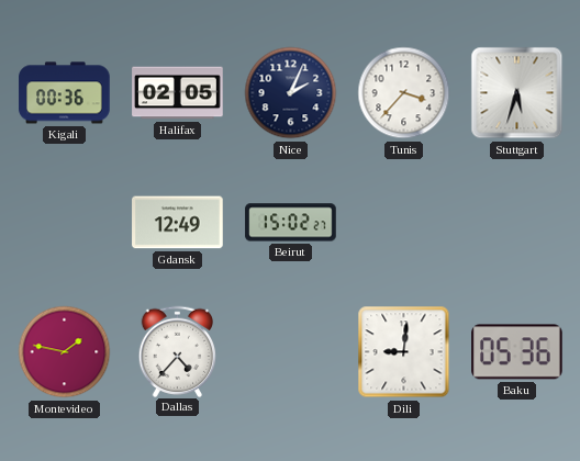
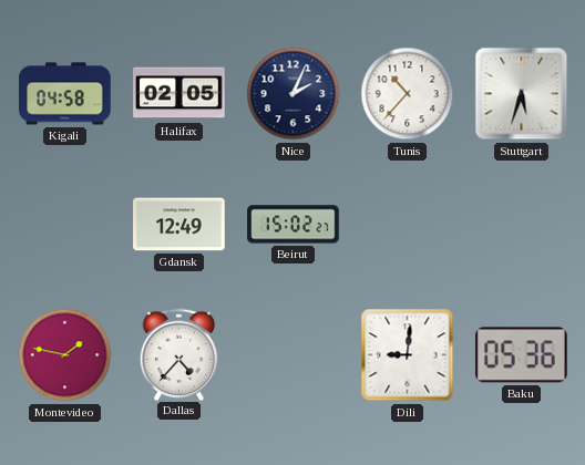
Kigali: 00:36 -> 04:58 (65, 94)
Tunis: 3:37 -> 10:37 (408, 94)
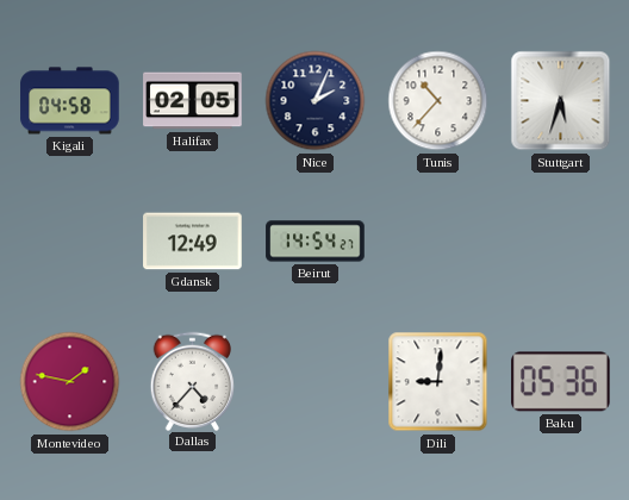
Beirut: 15:02 -> 14:54 (316, 242)
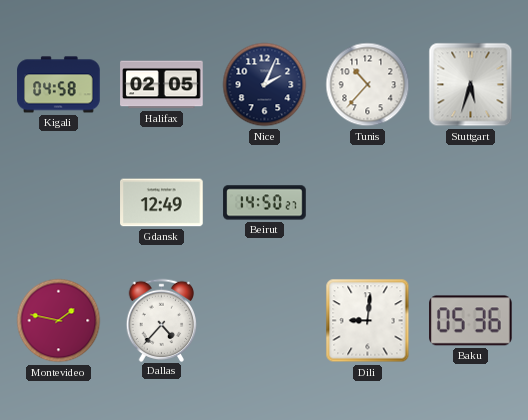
Beirut: 14:54 -> 14:50 (265, 203)
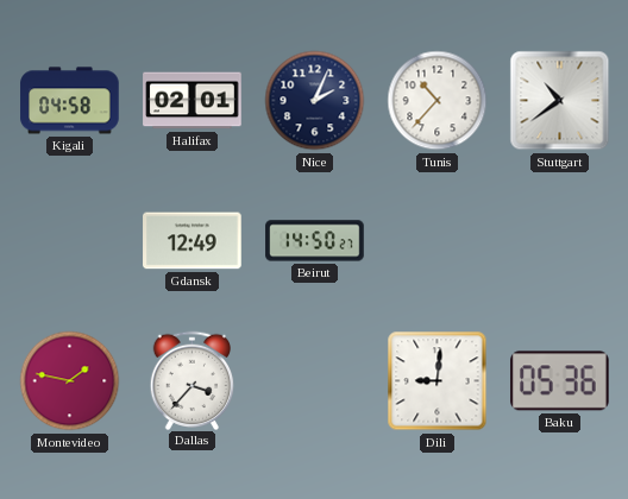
Halifax: 02:05 -> 02:01 (193, 101)
Stuttgart: 5:33 -> 10:39 (560, 101)
Dallas: 4:37 -> 3:37 (193, 380)
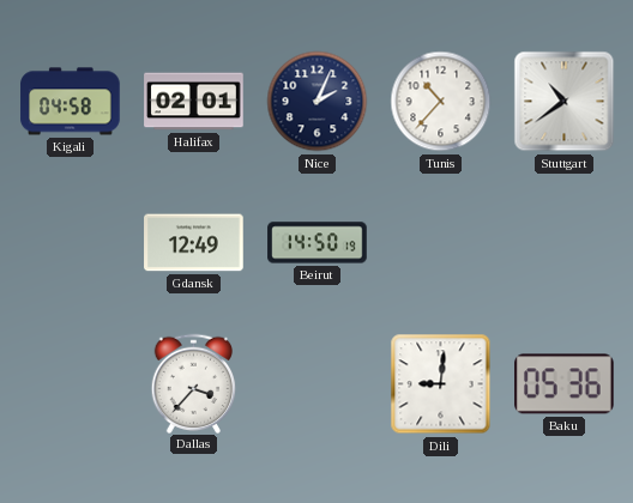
Beirut: 14:50:27 -> 14:50:19 (318, 243)
Montevideo: 1:47 -> none (70, 381)
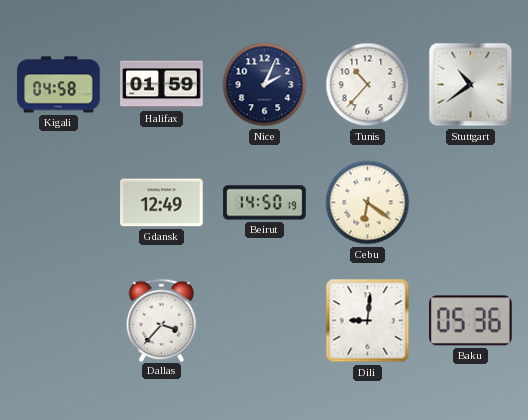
Halifax: 02:01 -> 01:59 (162, 85)
Cebu: none -> 6:21 (368, 203)
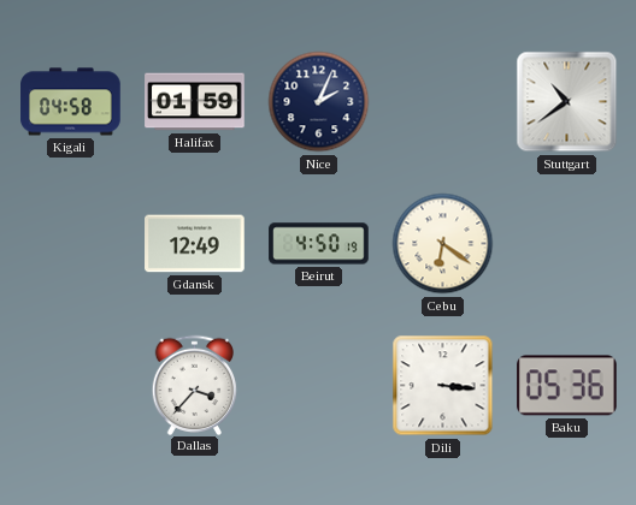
Tunis: 10:37 -> none (368, 85)
Beirut: 14:50 -> 4:50 (319, 244)
Dili: 9:01 -> 3:16 (443, 386)
